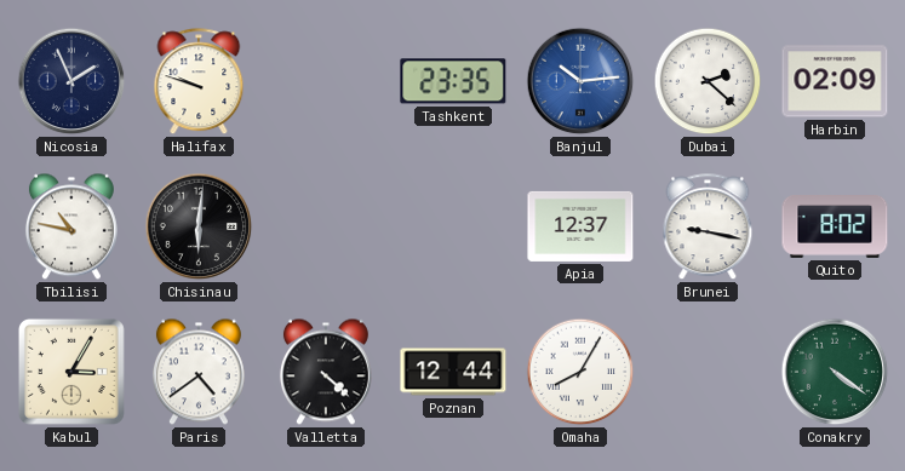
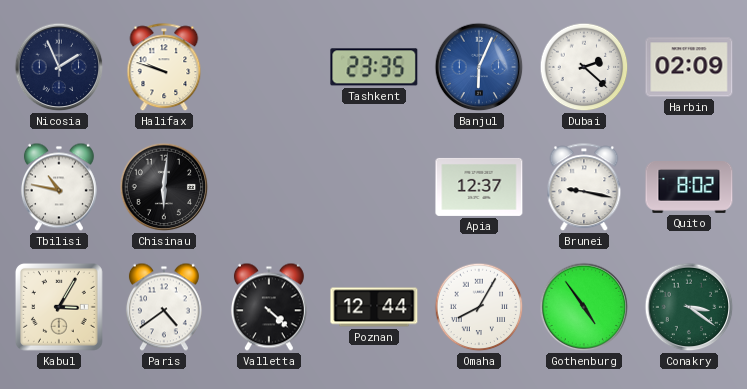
Banjul: 10:14 -> 6:04 (479, 67)
Gothenburg: none -> 4:54 (584, 307)
Conakry: 4:21 -> 3:21 (689, 307)
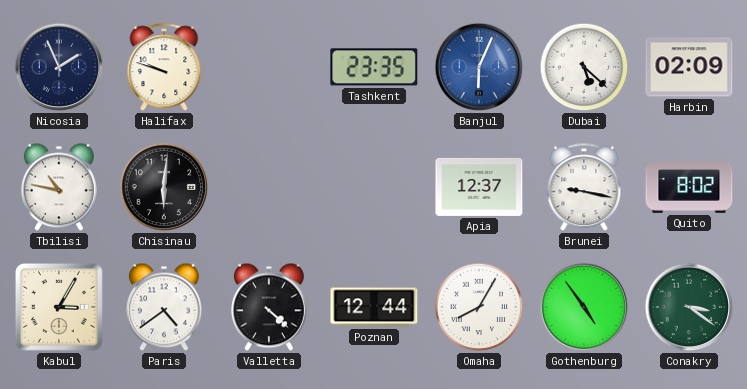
Dubai: 2:22 -> 5:22 (584, 67)
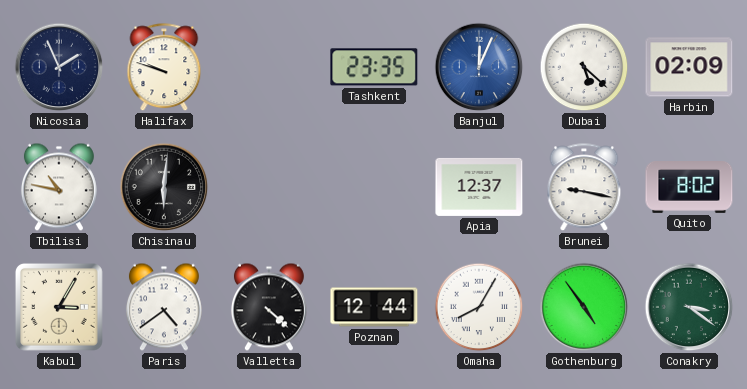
Banjul: 6:04 -> 12:04 (479, 67)
